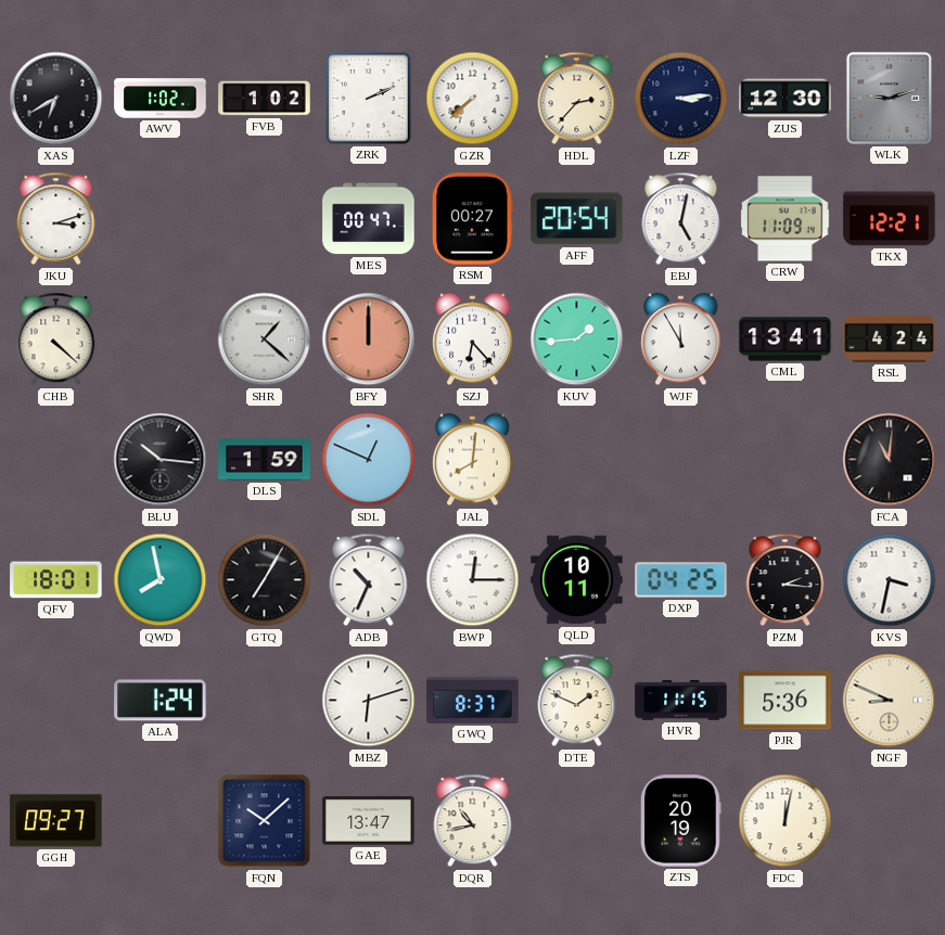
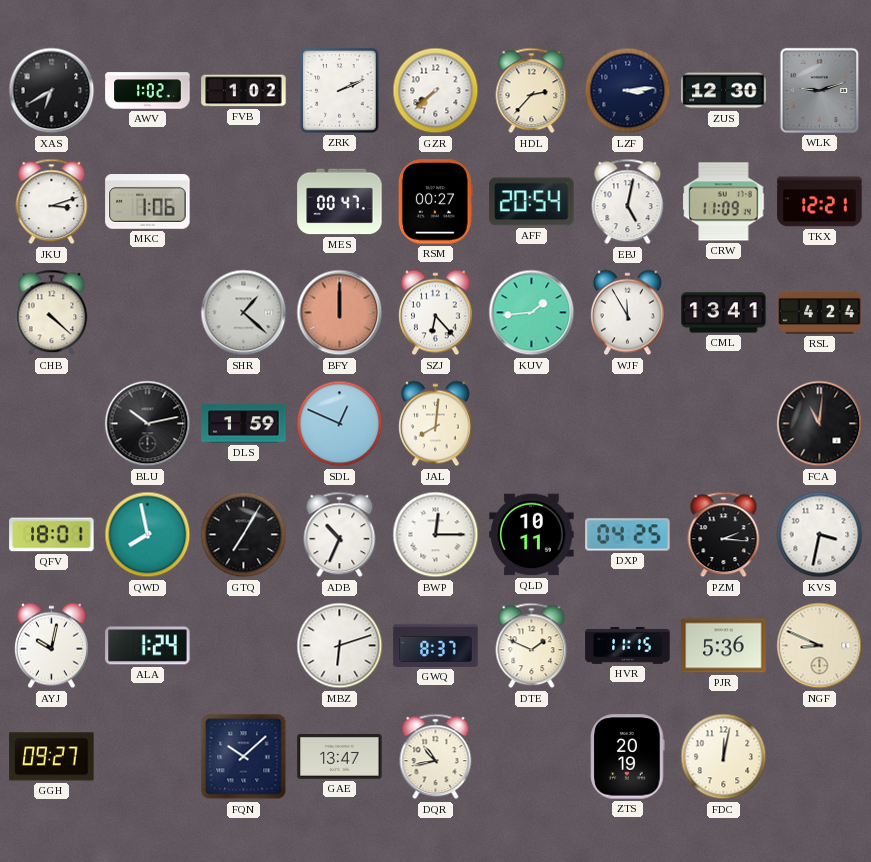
MKC: none -> 1:06 (148, 202)
BLU: 10:16 -> 10:13 (148, 424)
AYJ: none -> 10:02 (52, 646)
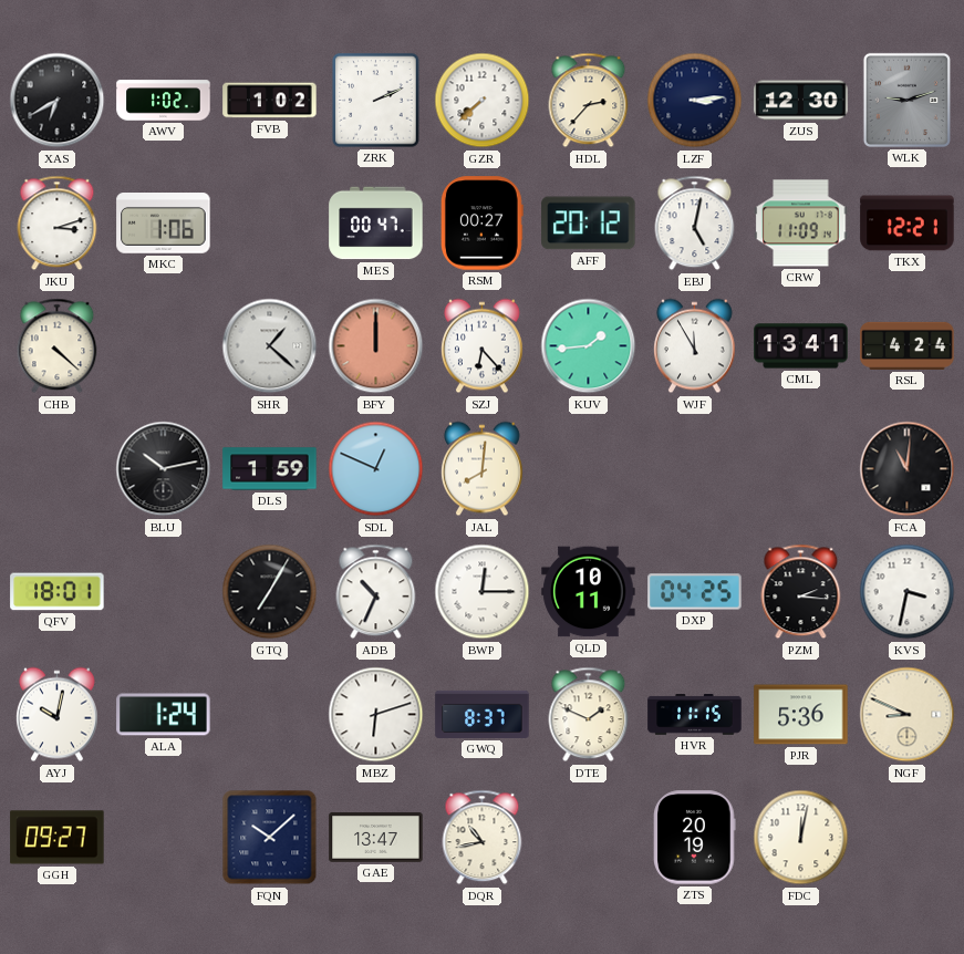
AFF: 20:54 -> 20:12 (589, 224)
QWD: 7:58 -> none (148, 535)
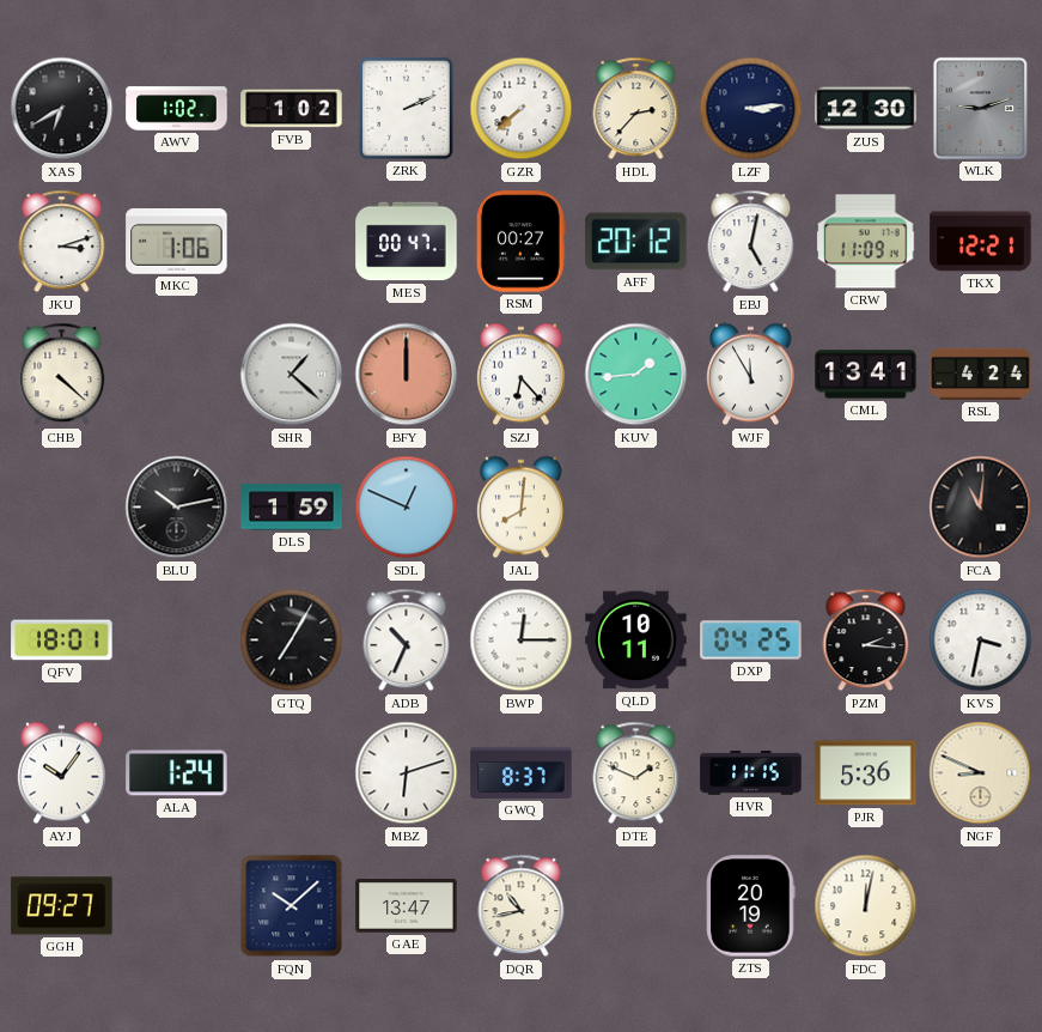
AYJ: 10:02 -> 10:06 (62, 773)
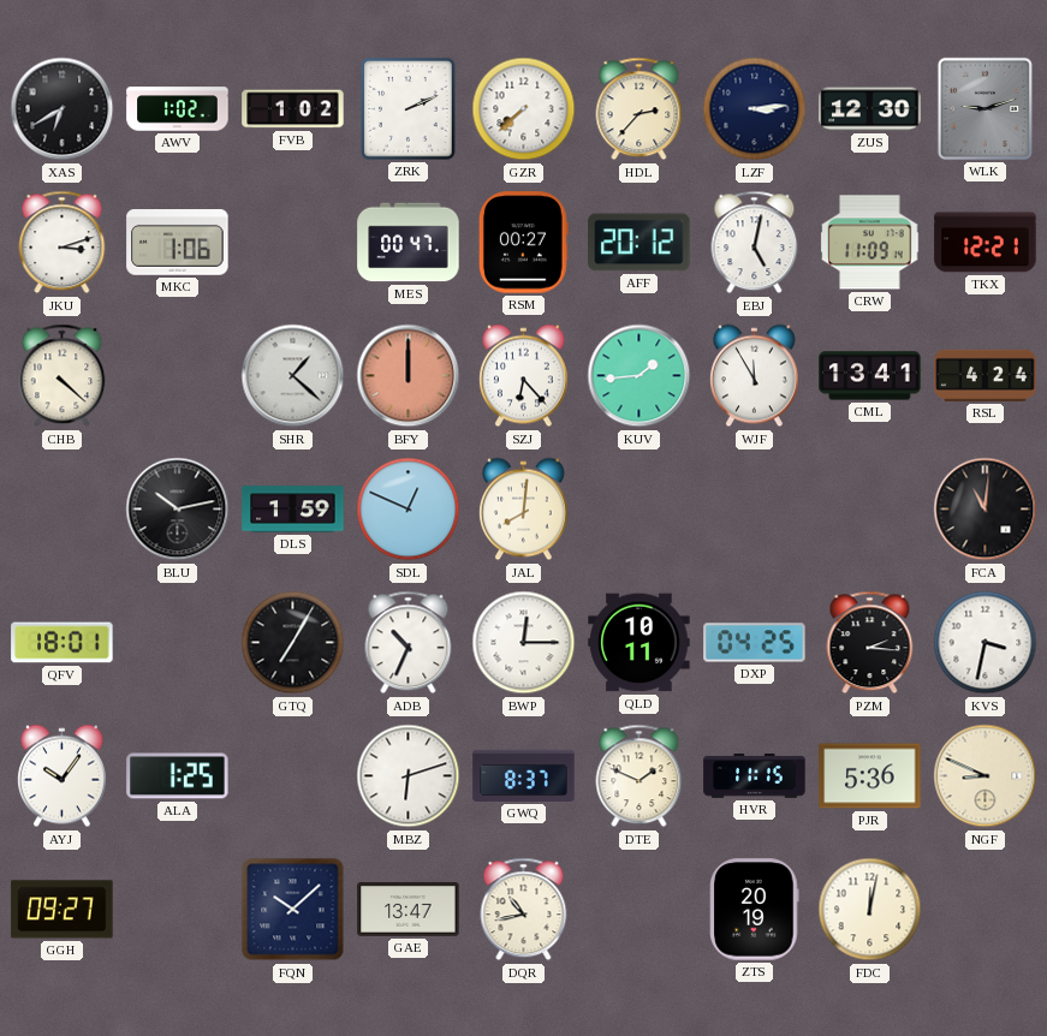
ALA: 1:24 -> 1:25 (178, 776)
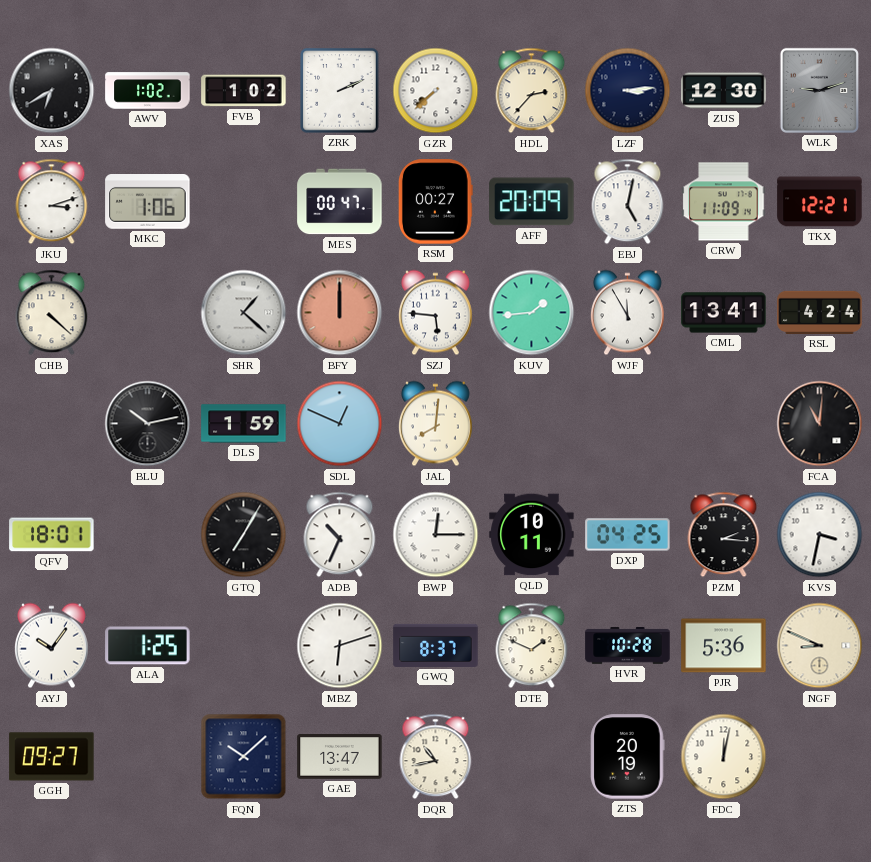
AFF: 20:12 -> 20:09 (532, 202)
SZJ: 6:23 -> 5:46 (436, 313)
HVR: 11:15 -> 10:28 (628, 646)
